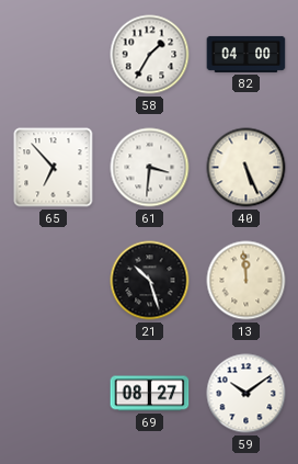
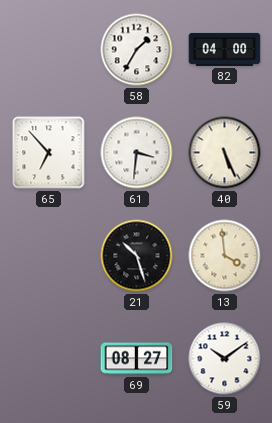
13: 11:59 -> 3:59 (225, 256)
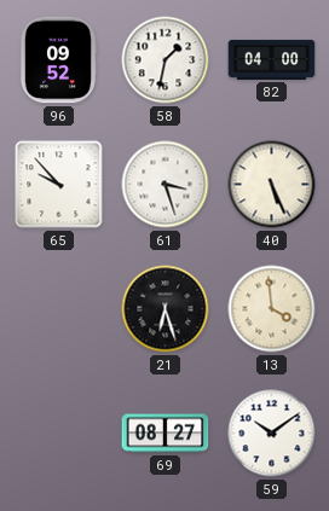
96: none -> 09:52 (57, 60)
58: 1:35 -> 1:32 (166, 60)
65: 6:53 -> 9:53 (59, 185)
61: 3:31 -> 3:27 (166, 185)
21: 10:27 -> 6:27 (166, 309)
